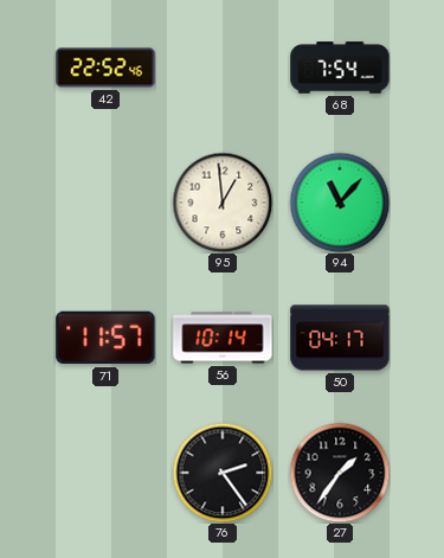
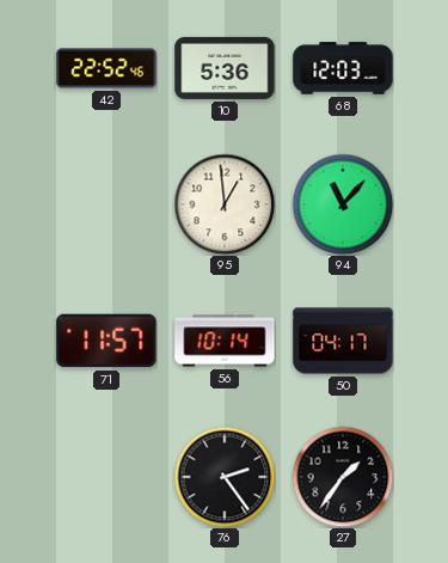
10: none -> 5:36 (225, 68)
68: 7:54 -> 12:03 (343, 68)
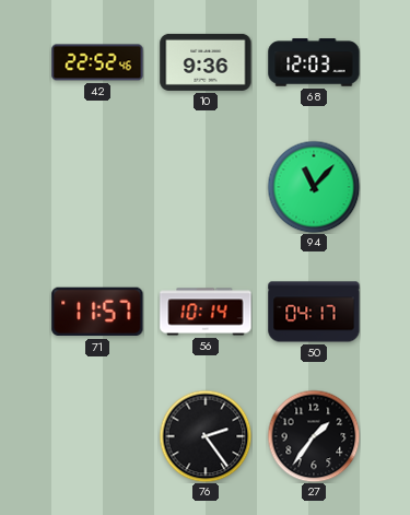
10: 5:36 -> 9:36 (206, 62)
95: 12:59 -> none (225, 204)
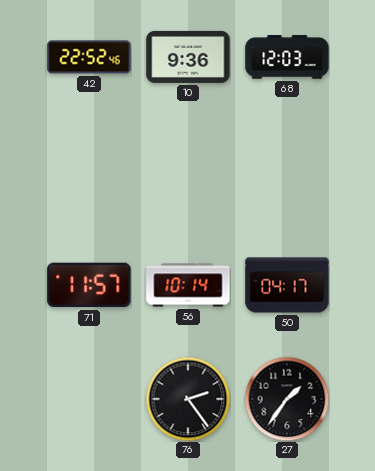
94: 11:07 -> none (314, 187)
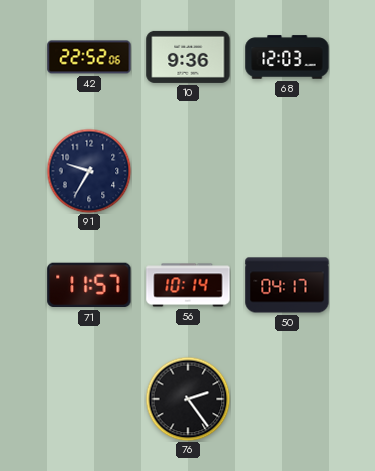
42: 22:52:46 -> 22:52:06 (89, 57)
91: none -> 9:35 (89, 171)
27: 1:36 -> none (287, 399)
